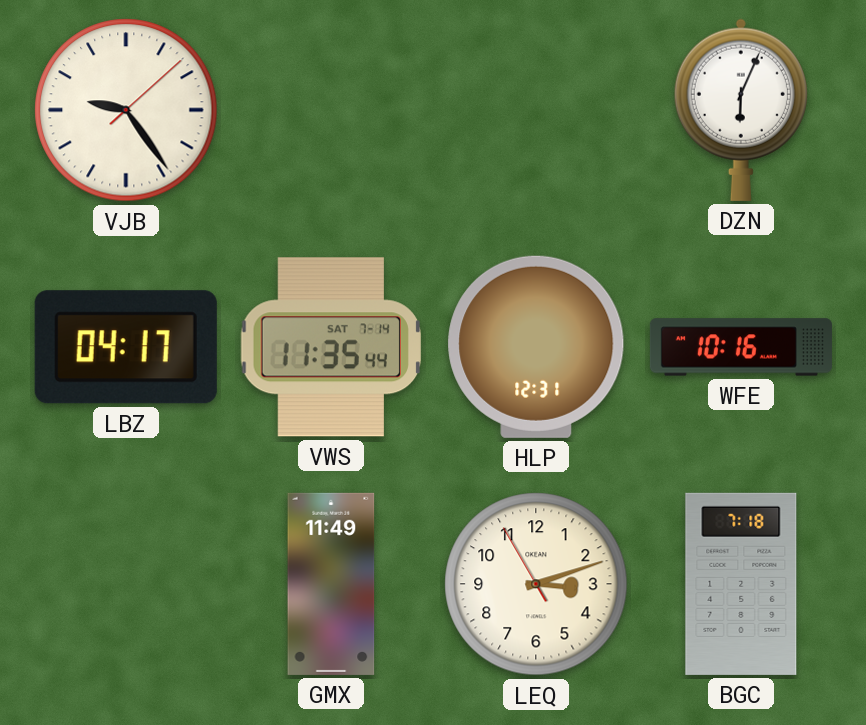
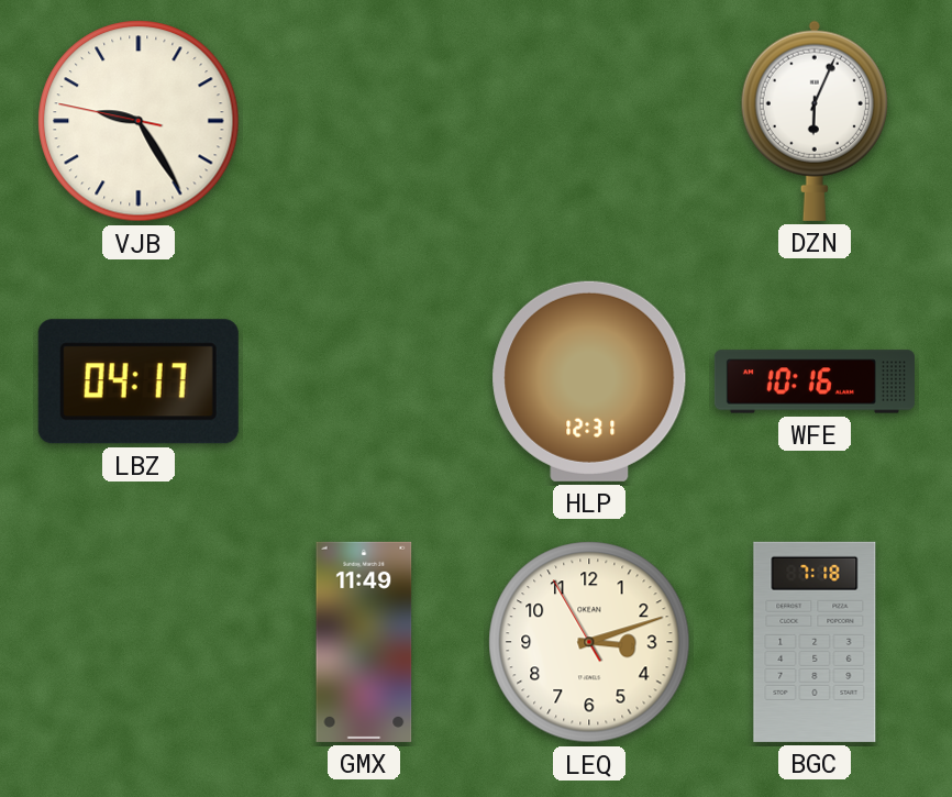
VJB: 9:24:08 -> 9:24:47 (139, 121)
VWS: 11:35 -> none (330, 347)
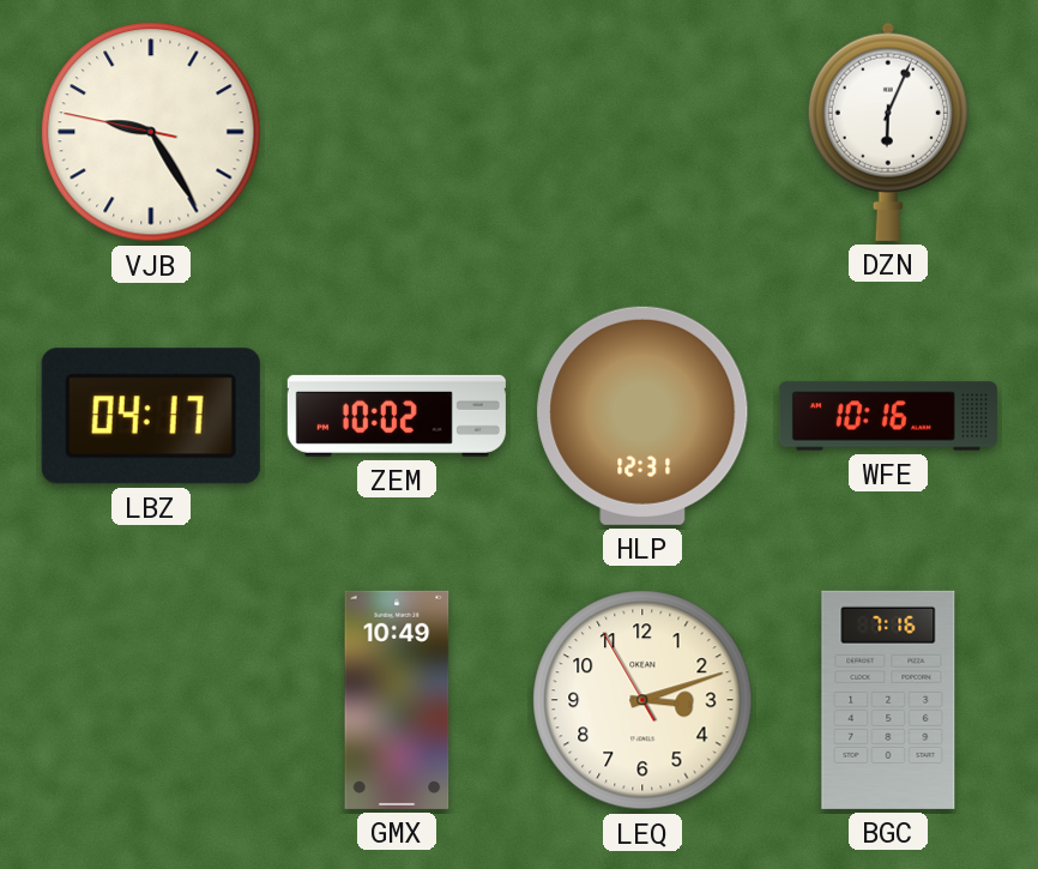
ZEM: none -> 10:02 (397, 416)
GMX: 11:49 -> 10:49 (397, 700)
BGC: 7:18 -> 7:16 (888, 700)
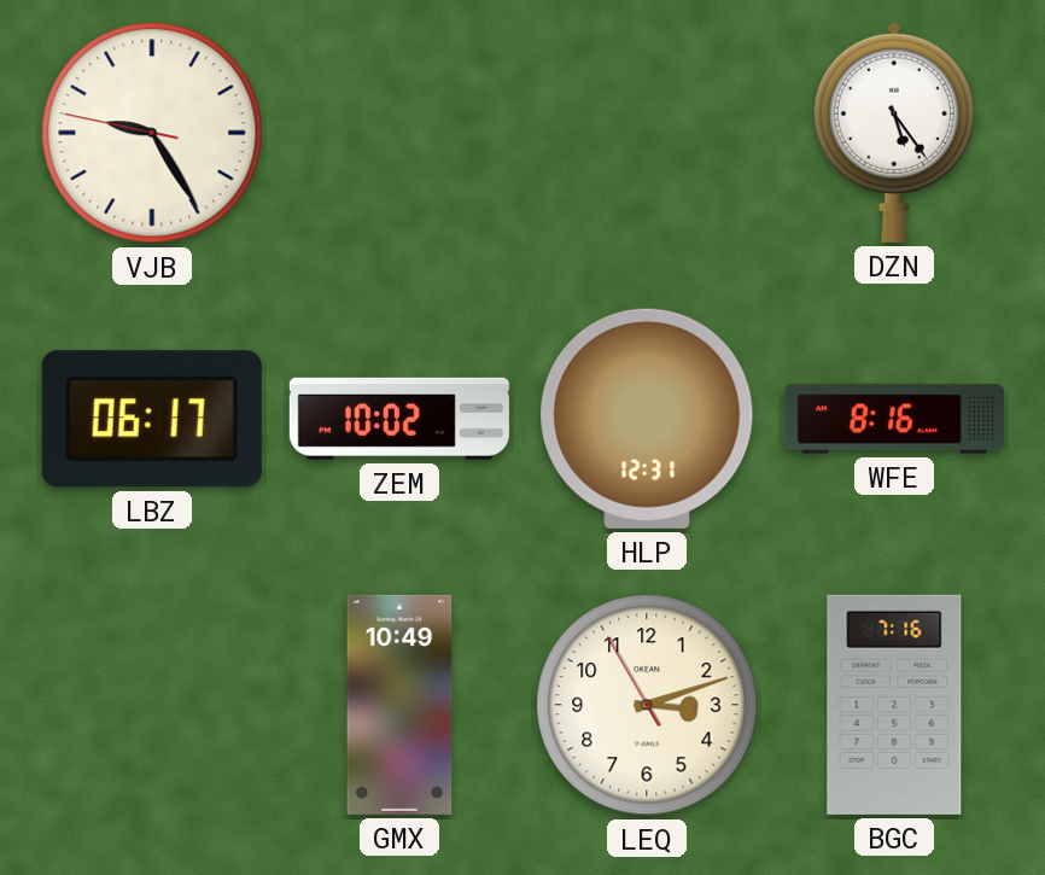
DZN: 6:04 -> 5:24 (894, 133)
LBZ: 04:17 -> 06:17 (152, 419)
WFE: 10:16 -> 8:16 (894, 419)
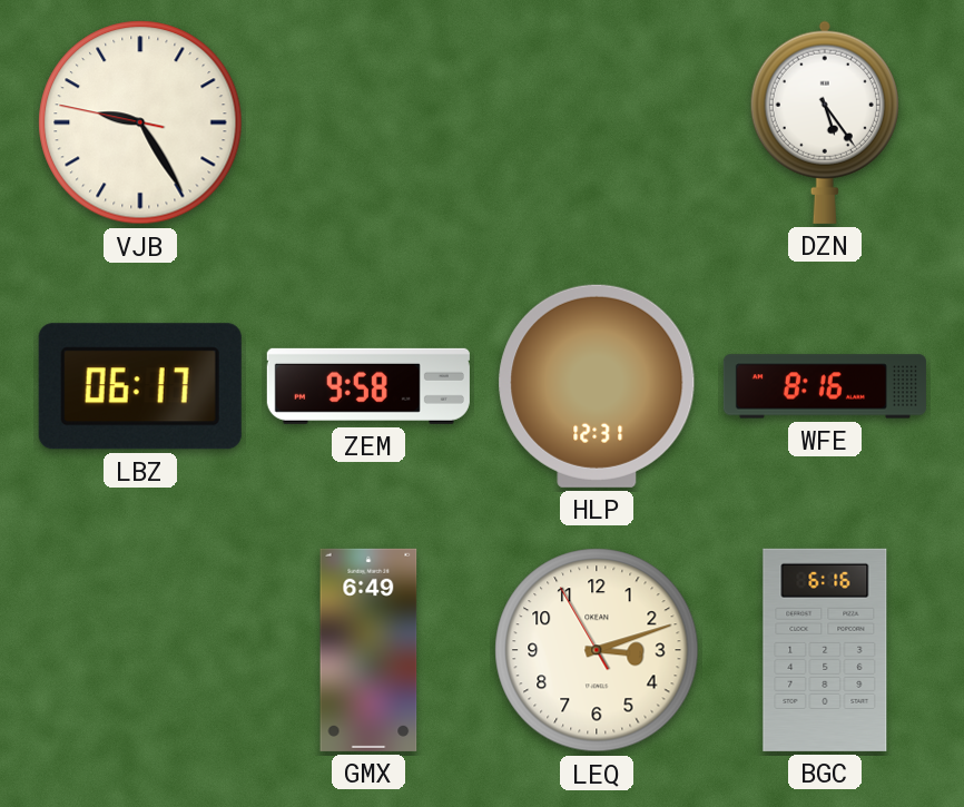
ZEM: 10:02 -> 9:58 (368, 386)
GMX: 10:49 -> 6:49 (368, 650)
BGC: 7:16 -> 6:16 (825, 650)
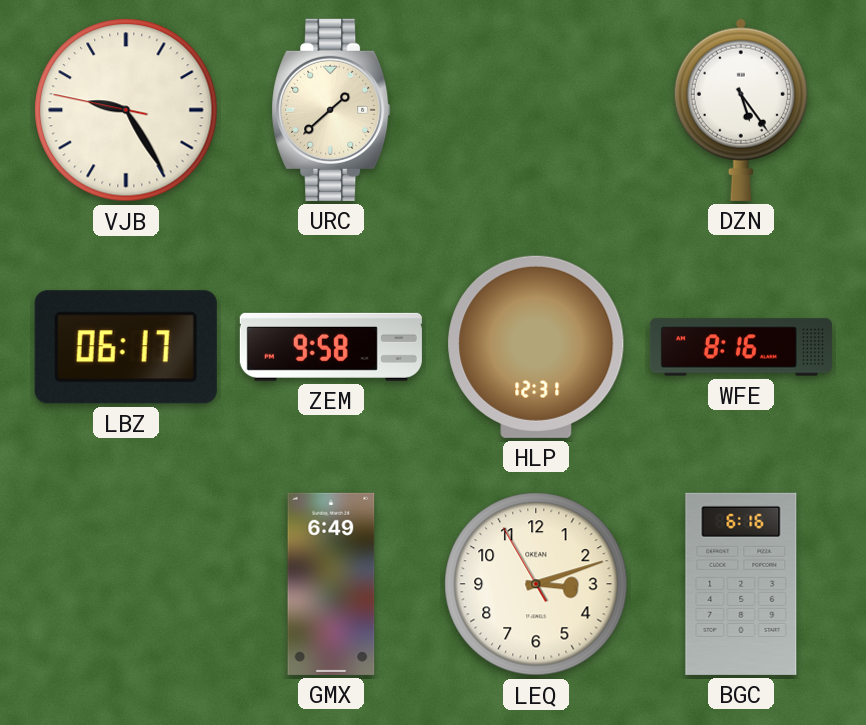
URC: none -> 1:38 (331, 110)
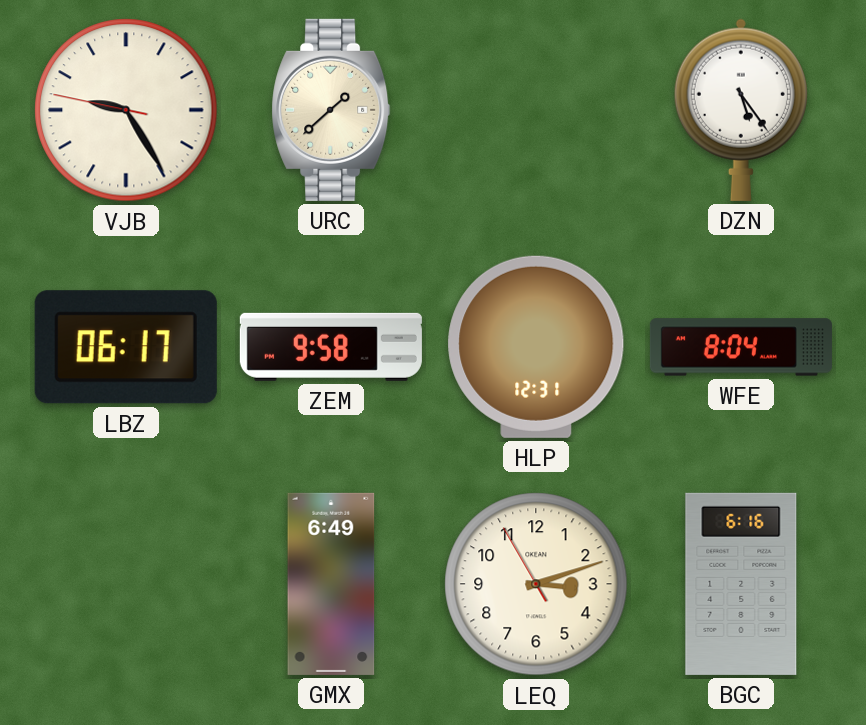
WFE: 8:16 -> 8:04 (741, 347)
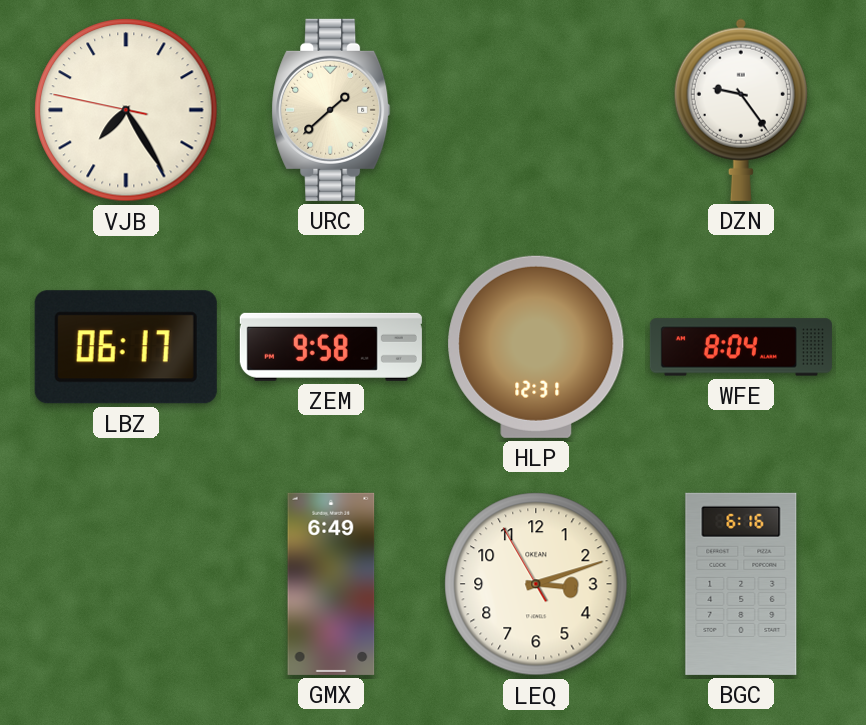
VJB: 9:24 -> 7:24 (126, 110)
DZN: 5:24 -> 9:24 (741, 110)
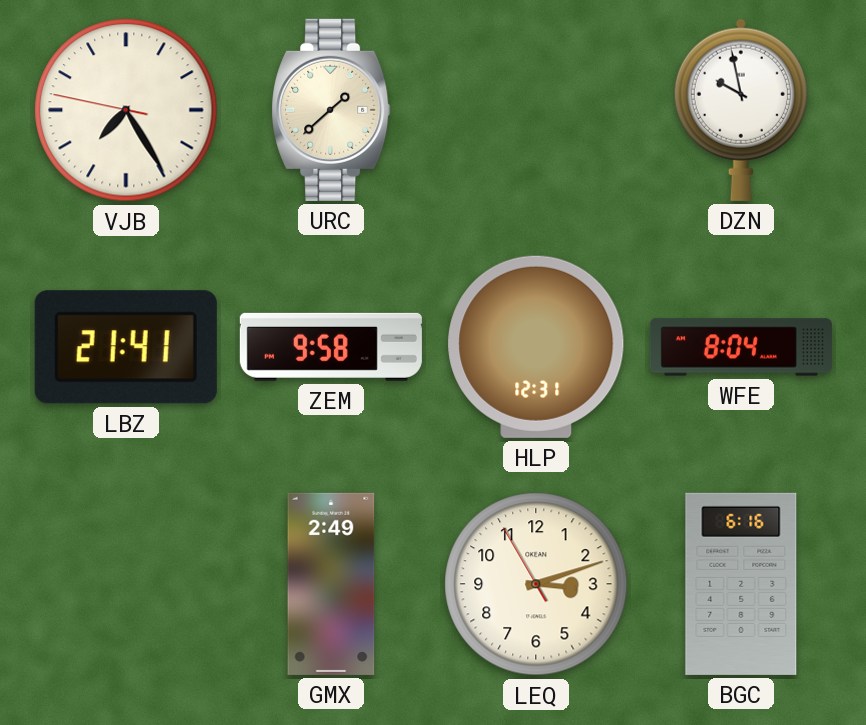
DZN: 9:24 -> 9:58 (741, 110)
LBZ: 06:17 -> 21:41 (126, 347)
GMX: 6:49 -> 2:49 (331, 584)
